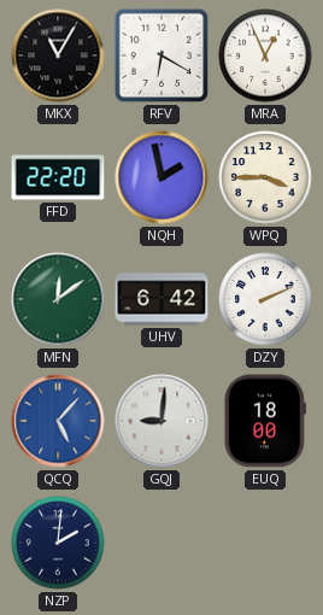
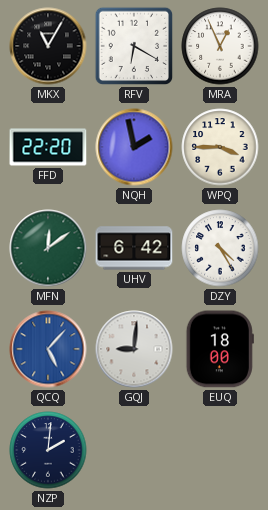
DZY: 2:11 -> 4:25 (220, 248)
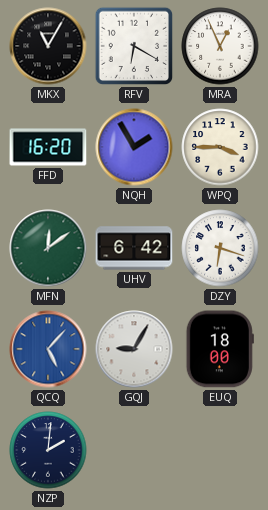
FFD: 22:20 -> 16:20 (48, 147)
NQH: 1:58 -> 1:55 (134, 147)
DZY: 4:25 -> 6:18 (220, 248)
GQJ: 9:01 -> 9:05 (134, 349)
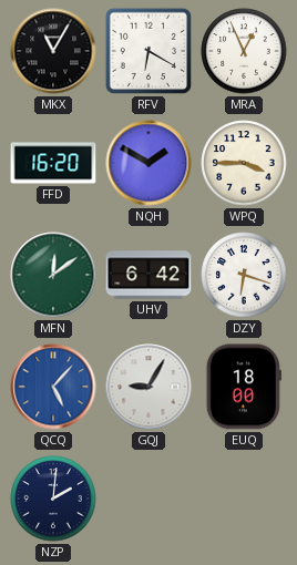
NQH: 1:55 -> 1:50 (148, 163)
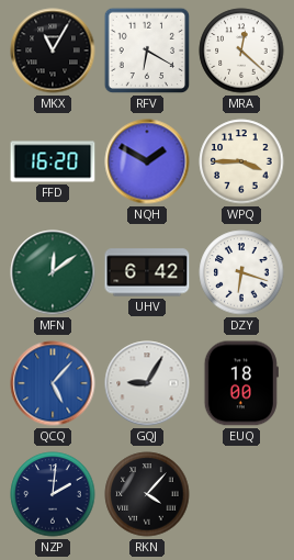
MRA: 12:56 -> 12:22 (241, 51)
RKN: none -> 4:07 (147, 494)
